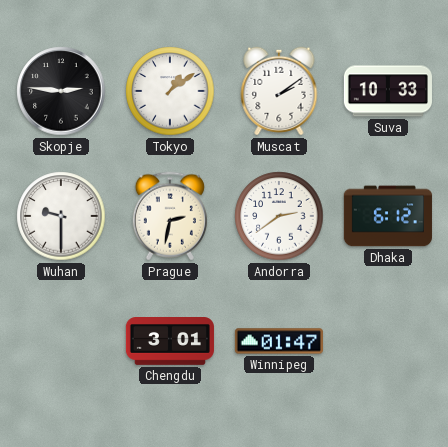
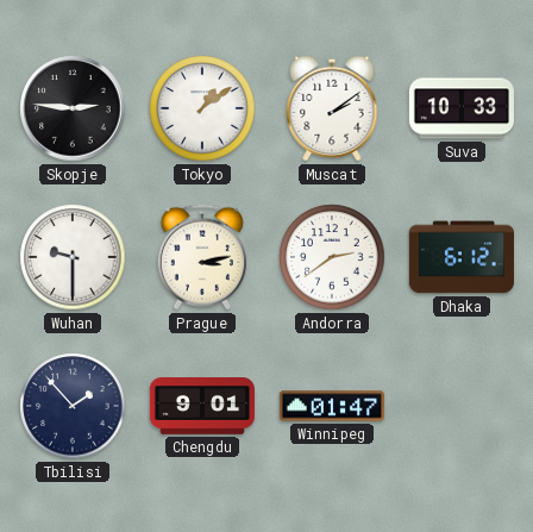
Prague: 2:32 -> 3:13 (202, 257)
Tbilisi: none -> 1:53 (73, 406)
Chengdu: 3:01 -> 9:01 (202, 406)
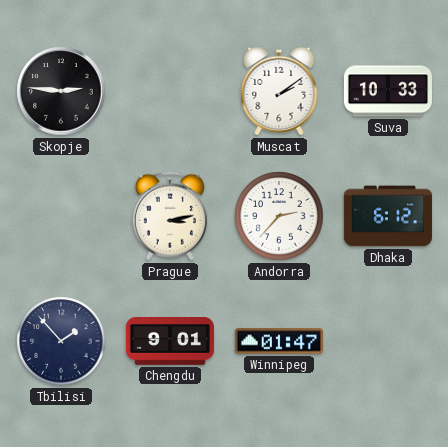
Tokyo: 1:09 -> none (202, 108)
Wuhan: 9:30 -> none (73, 257)
Andorra: 2:39 -> 2:37 (279, 216)
